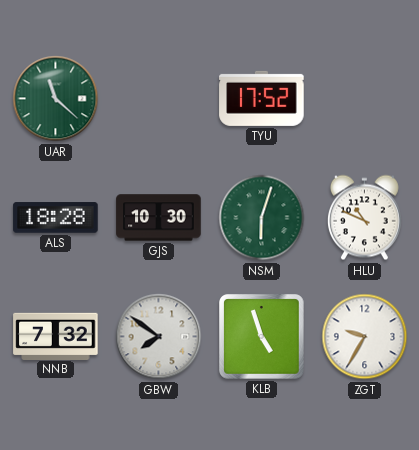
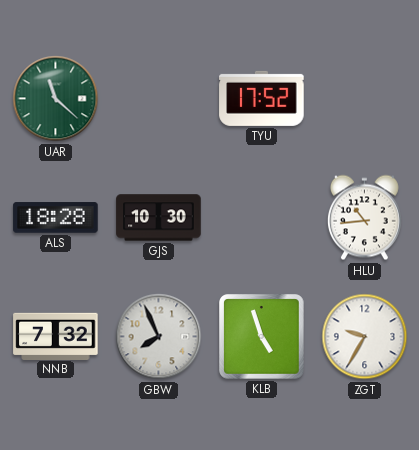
NSM: 6:03 -> none (262, 218)
HLU: 10:49 -> 10:44 (364, 218)
GBW: 7:51 -> 7:56 (159, 337)
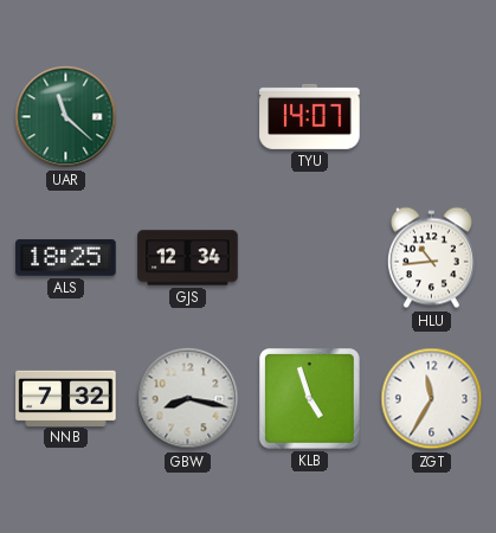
TYU: 17:52 -> 14:07 (310, 116)
ALS: 18:28 -> 18:25 (66, 258)
GJS: 10:30 -> 12:34 (188, 258)
GBW: 7:56 -> 8:17 (188, 399)
ZGT: 9:35 -> 11:35 (432, 399)
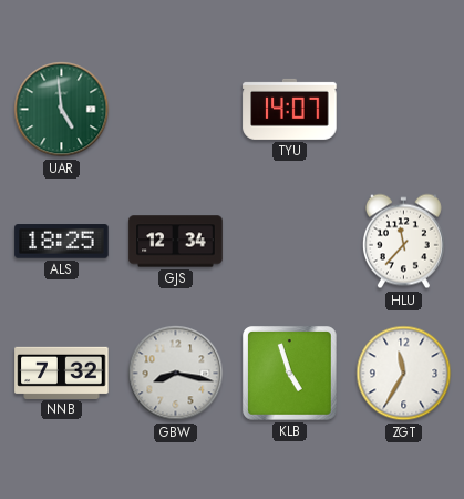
UAR: 11:22 -> 4:59 (62, 110)
HLU: 10:44 -> 11:37 (403, 242)
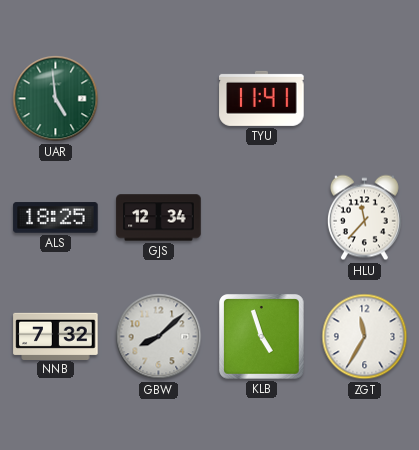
TYU: 14:07 -> 11:41 (262, 98)
GBW: 8:17 -> 8:08 (159, 337)
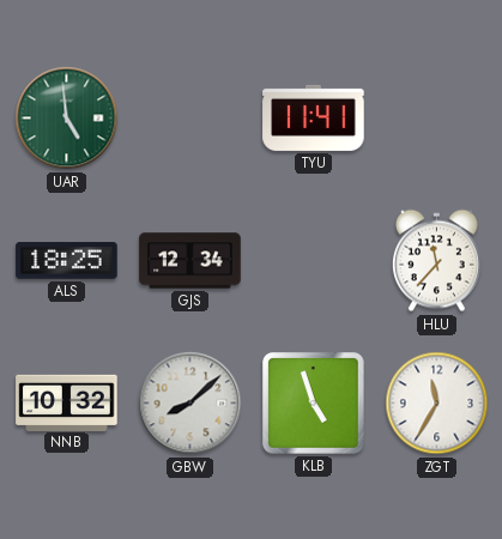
NNB: 7:32 -> 10:32 (67, 402)
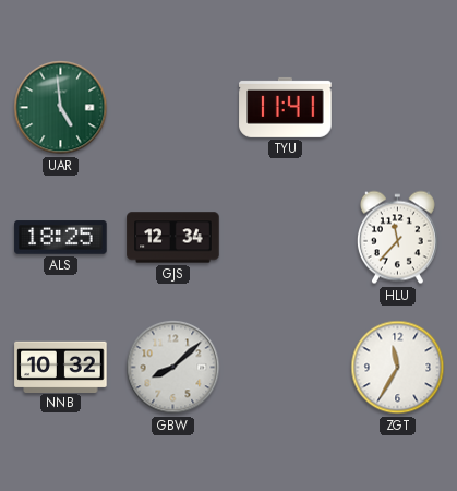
KLB: 4:57 -> none (314, 404)
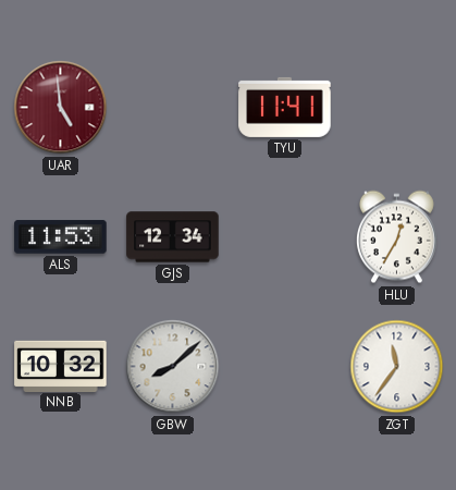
UAR dial: green -> burgundy (61, 108)
ALS: 18:25 -> 11:53 (61, 237)
HLU: 11:37 -> 12:35 (396, 237)
ZGT: 11:35 -> 11:36 (397, 367)
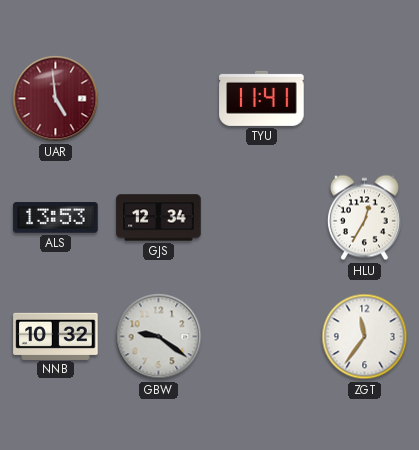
ALS: 11:53 -> 13:53 (56, 218)
GBW: 8:08 -> 9:21 (159, 337)
